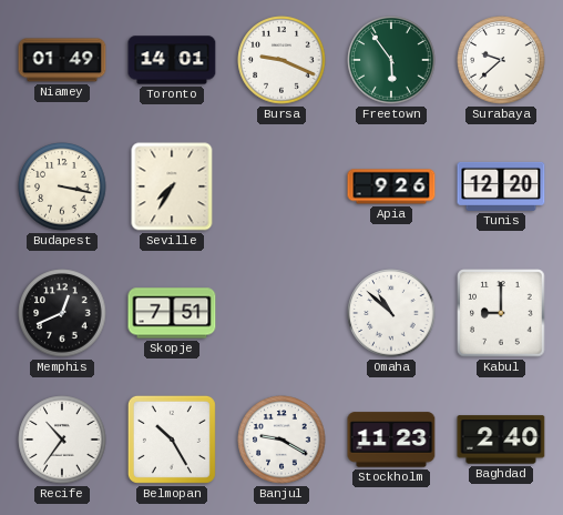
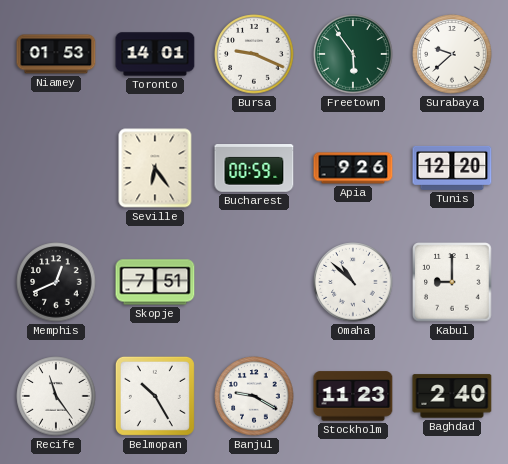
Niamey: 01:49 -> 01:53 (56, 54)
Budapest: 3:17 -> none (62, 186)
Seville: 7:35 -> 6:24 (155, 168)
Bucharest: none -> 00:59 (254, 169)
Recife: 10:36 -> 11:24 (56, 396)
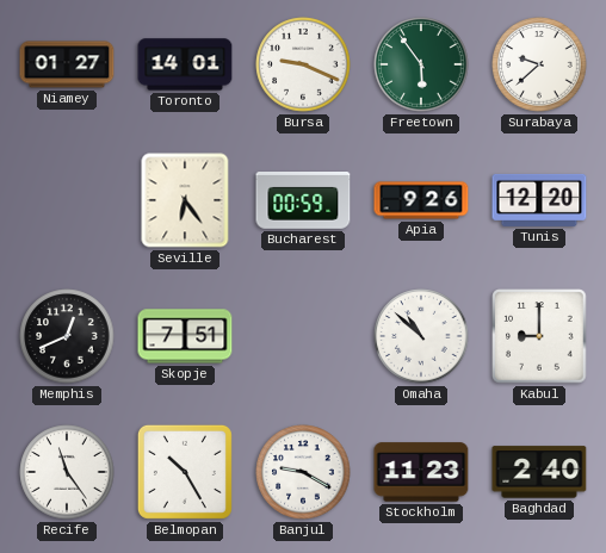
Niamey: 01:53 -> 01:27 (67, 64)
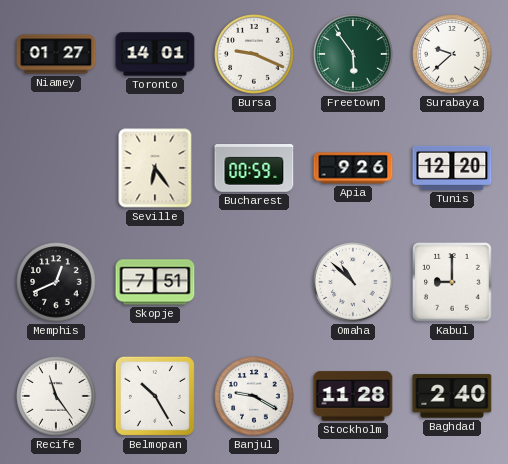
Stockholm: 11:23 -> 11:28 (353, 396)
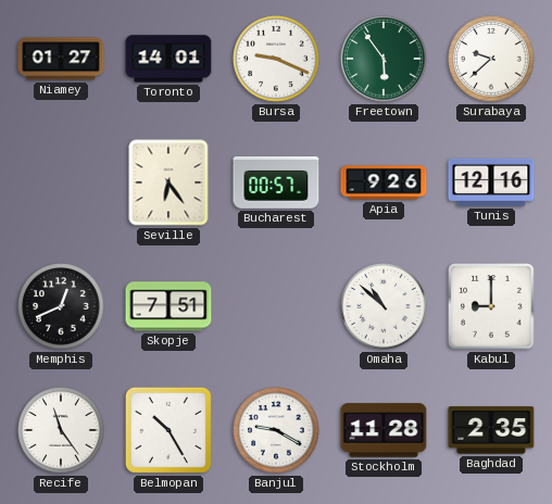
Bucharest: 00:59 -> 00:57 (276, 184)
Tunis: 12:20 -> 12:16 (491, 182)
Baghdad: 2:40 -> 2:35 (491, 430)
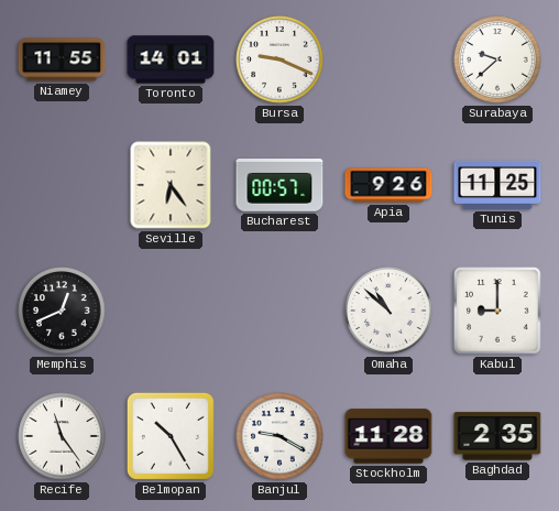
Niamey: 01:27 -> 11:55 (62, 59)
Freetown: 5:54 -> none (384, 59)
Tunis: 12:16 -> 11:25 (497, 185)
Skopje: 7:51 -> none (168, 306)
